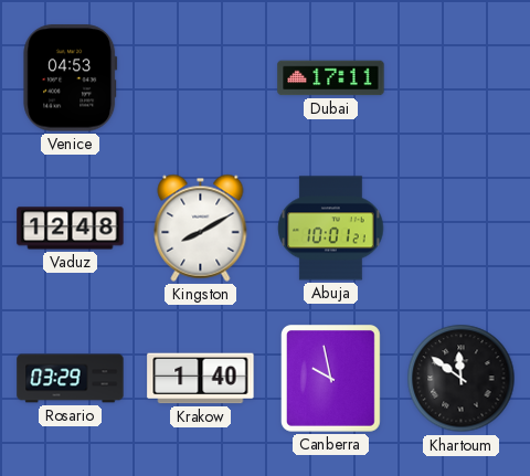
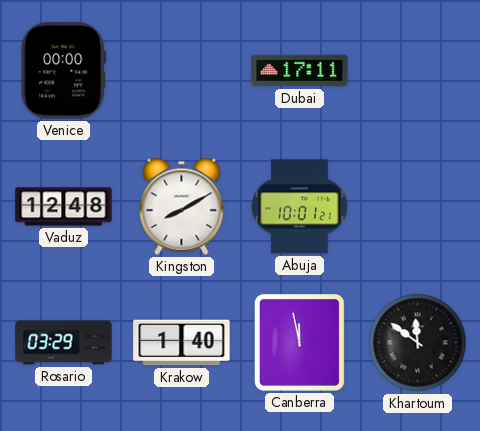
Venice: 04:53 -> 00:00 (64, 71)
Canberra: 9:58 -> 11:58 (299, 343)
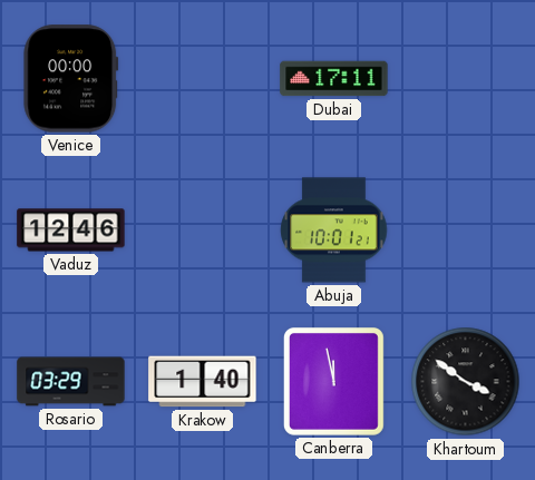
Vaduz: 12:48 -> 12:46 (71, 231)
Kingston: 8:10 -> none (182, 206)
Khartoum: 11:51 -> 3:51 (466, 382)
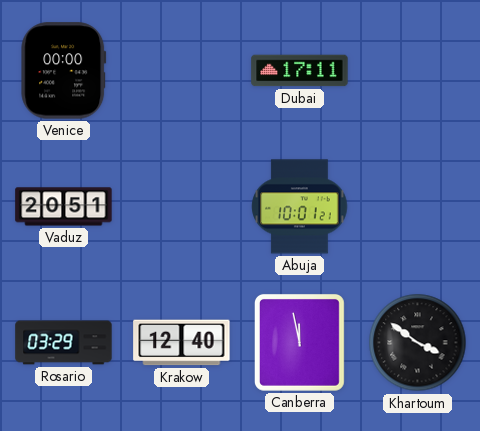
Vaduz: 12:46 -> 20:51 (64, 207)
Krakow: 1:40 -> 12:40 (182, 343)
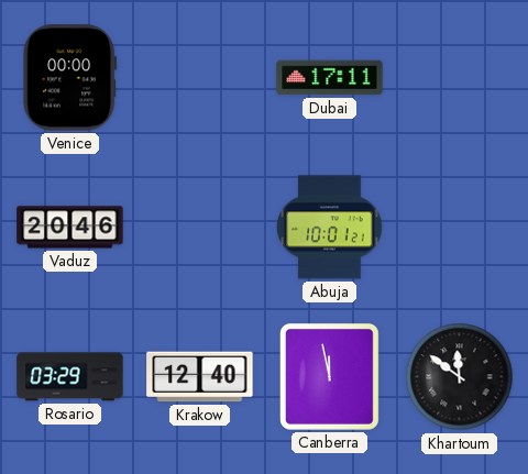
Vaduz: 20:51 -> 20:46 (70, 228)
Khartoum: 3:51 -> 11:51 (460, 377)
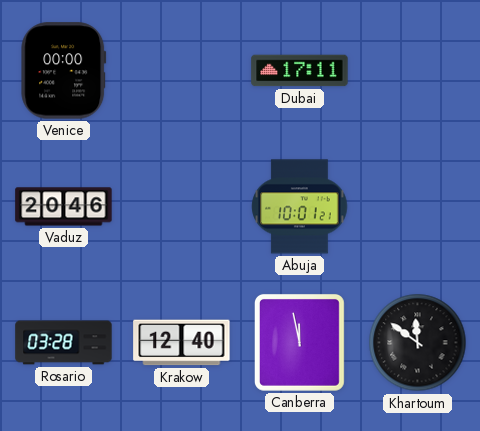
Rosario: 03:29 -> 03:28 (64, 343)
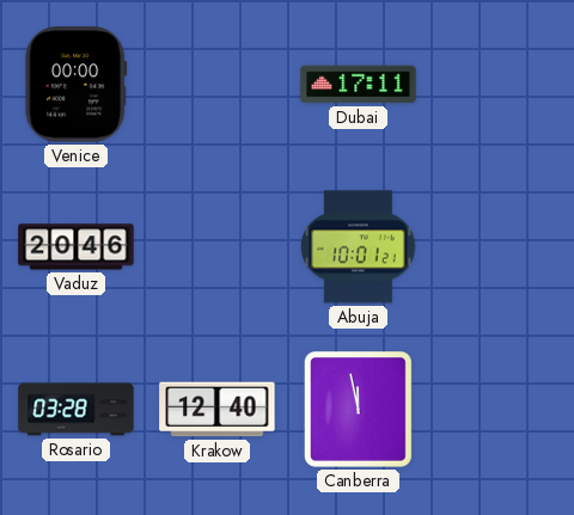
Khartoum: 11:51 -> none (418, 343)
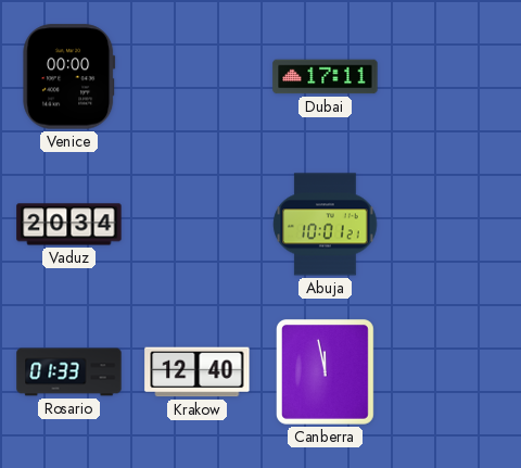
Vaduz: 20:46 -> 20:34 (69, 225)
Rosario: 03:28 -> 01:33 (69, 372)
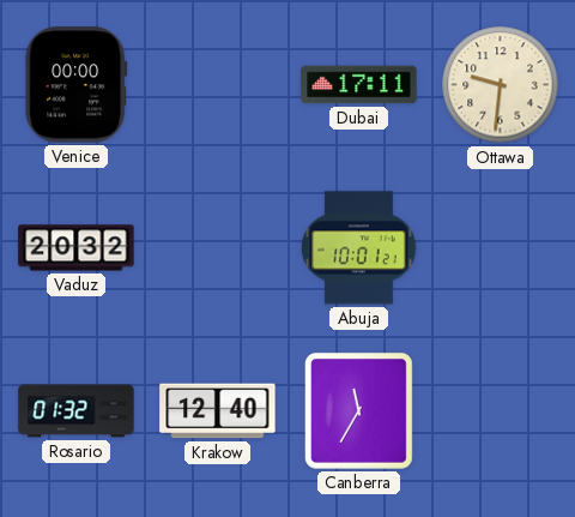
Ottawa: none -> 9:31 (501, 85)
Vaduz: 20:34 -> 20:32 (77, 248)
Rosario: 01:33 -> 01:32 (77, 411)
Canberra: 11:58 -> 11:35 (358, 411)
